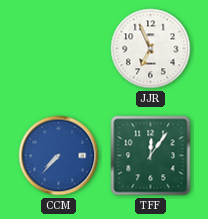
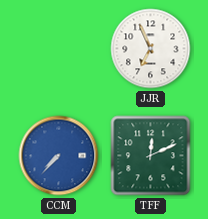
TFF: 12:06 -> 12:11 (151, 156)
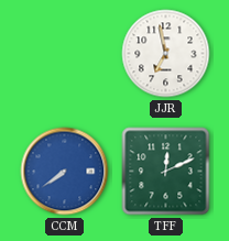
JJR: 6:56 -> 6:58 (166, 54)
CCM: 7:37 -> 7:39 (65, 172)
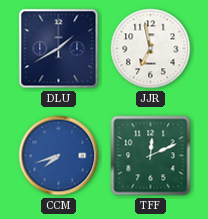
DLU: none -> 1:40 (59, 49)
CCM: 7:39 -> 7:42 (59, 156)
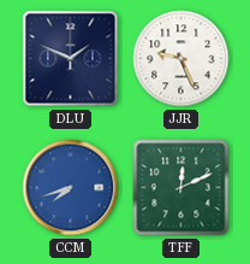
DLU: 1:40 -> 1:49 (71, 59)
JJR: 6:58 -> 9:26 (181, 59)
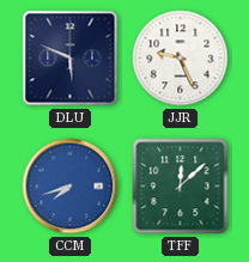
DLU: 1:49 -> 5:49 (71, 59)
TFF: 12:11 -> 12:08 (181, 187)
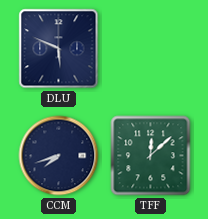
JJR: 9:26 -> none (181, 59)
CCM dial: blue -> navy (59, 156)
